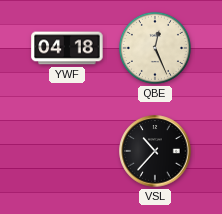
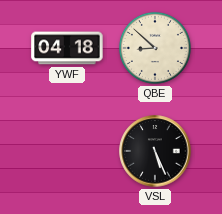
QBE: 12:26 -> 8:52 (155, 48)
VSL: 10:37 -> 5:26 (155, 151)
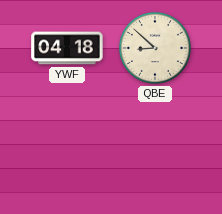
VSL: 5:26 -> none (155, 151)
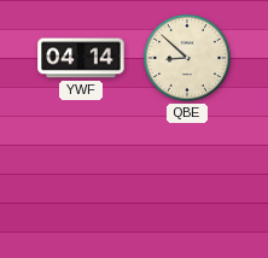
YWF: 04:18 -> 04:14 (81, 58)
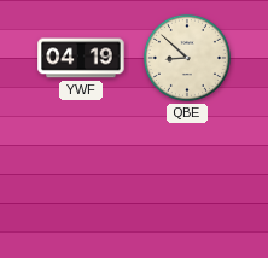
YWF: 04:14 -> 04:19 (81, 58)
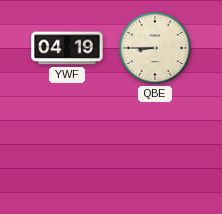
QBE: 8:52 -> 8:45 (155, 48)
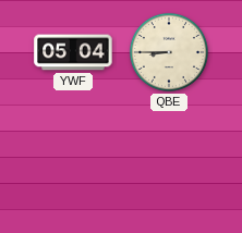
YWF: 04:19 -> 05:04 (73, 52)
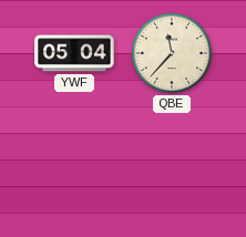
QBE: 8:45 -> 11:37 (172, 53)
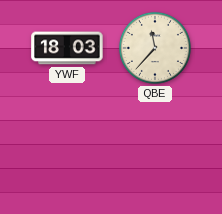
YWF: 05:04 -> 18:03 (67, 48)
